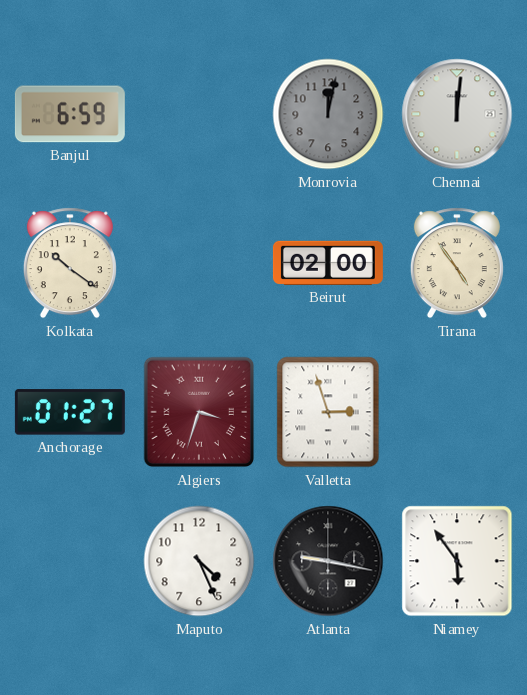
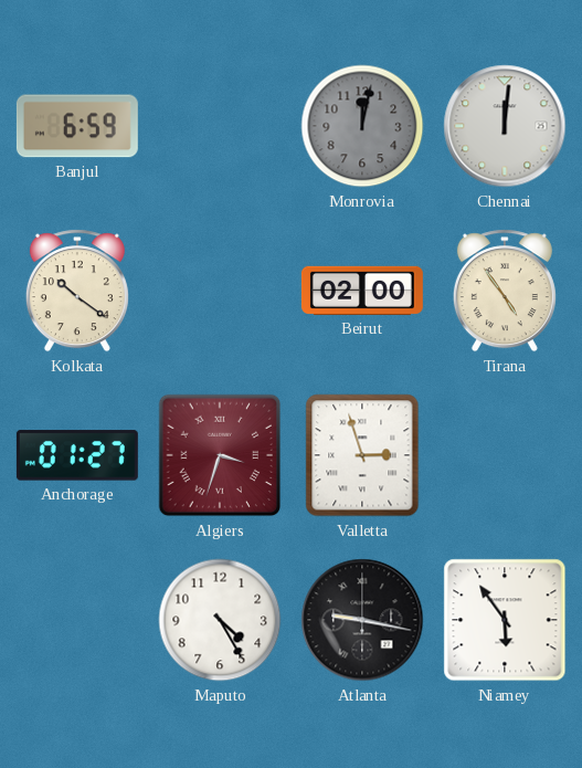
Maputo: 4:26 -> 4:25 (220, 620)
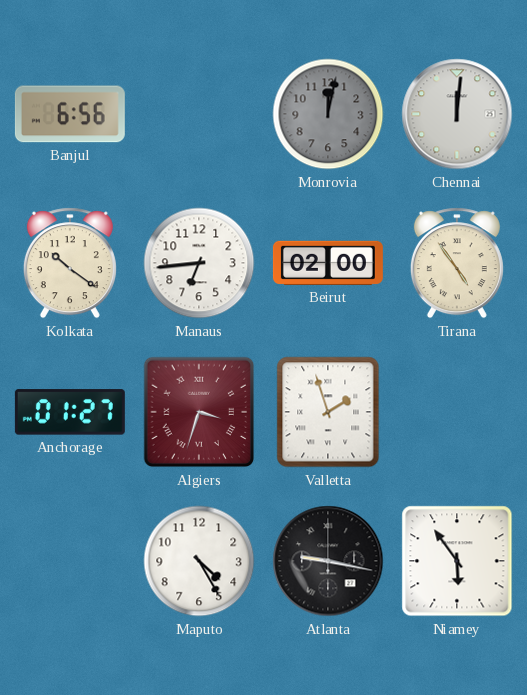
Banjul: 6:59 -> 6:56 (70, 114)
Manaus: none -> 6:44 (199, 263)
Valletta: 2:57 -> 1:57 (328, 412)
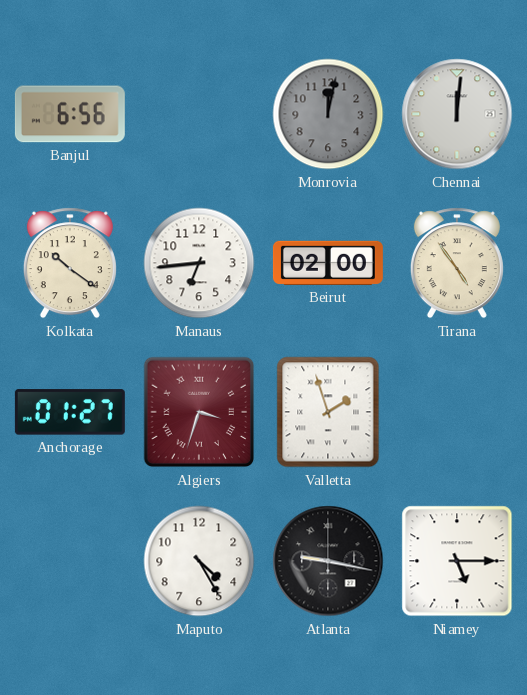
Niamey: 5:54 -> 5:15 (457, 561)
